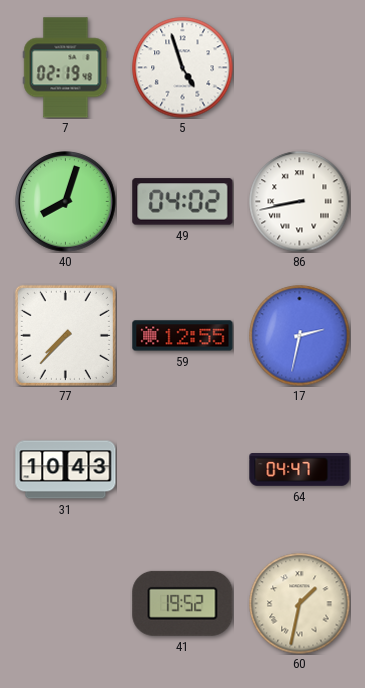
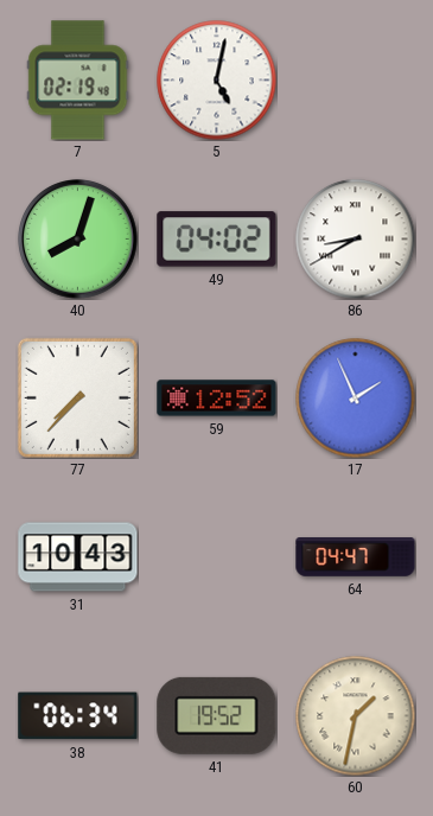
5: 4:57 -> 5:02 (217, 81)
86: 8:43 -> 8:40 (356, 240)
59: 12:55 -> 12:52 (217, 399)
17: 2:32 -> 1:56 (356, 399)
38: none -> 06:34 (78, 716)
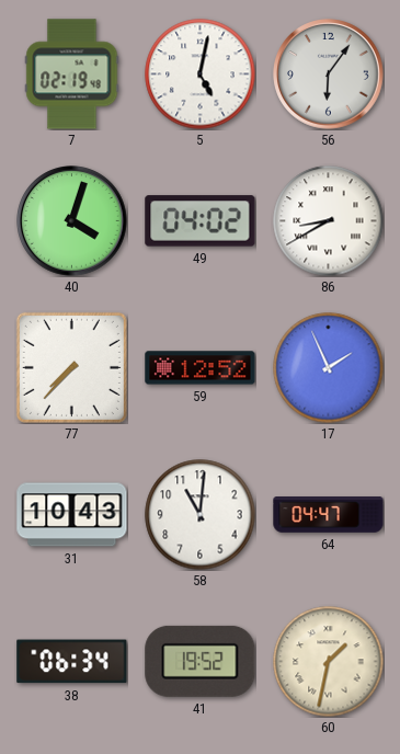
56: none -> 6:06 (329, 75)
40: 8:03 -> 4:03 (72, 221)
58: none -> 11:01 (201, 515)
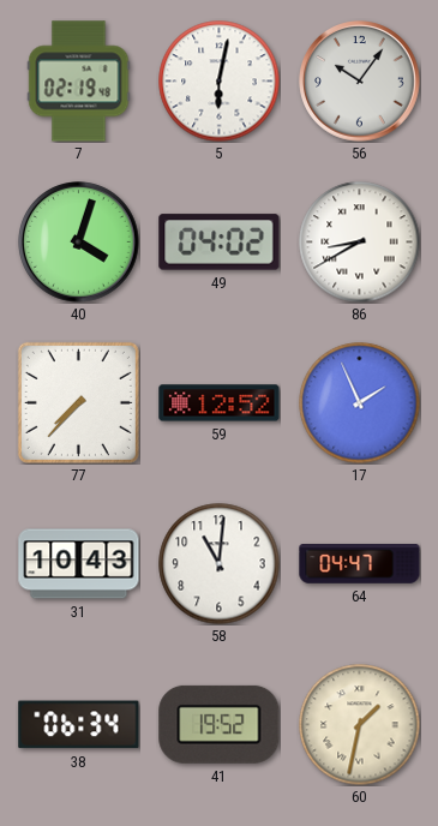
5: 5:02 -> 6:02 (220, 82)
56: 6:06 -> 10:06 (360, 82)
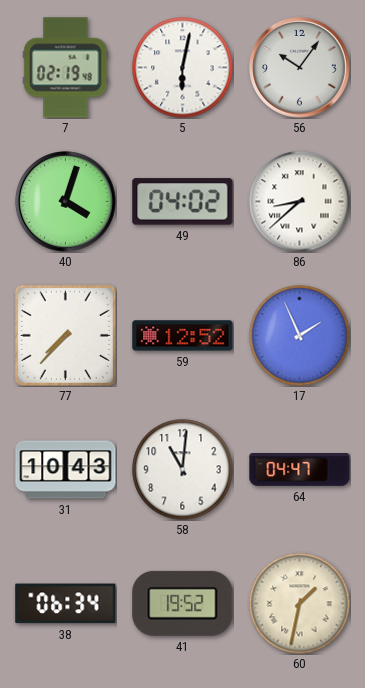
86: 8:40 -> 8:38 (300, 202)
